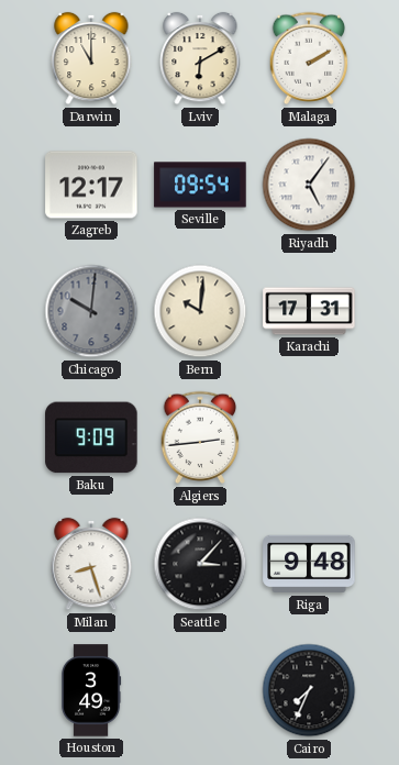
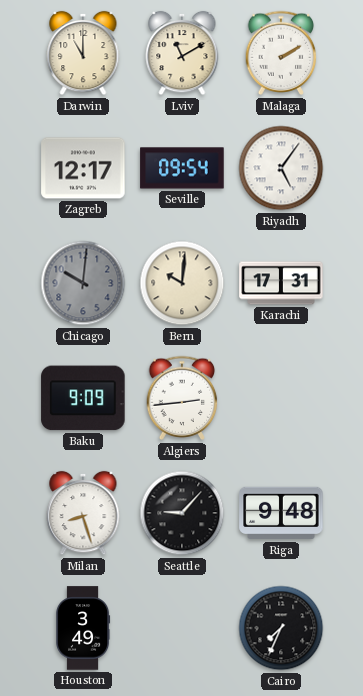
Lviv: 6:10 -> 11:10 (182, 53)
Seattle: 3:07 -> 9:07 (182, 513)
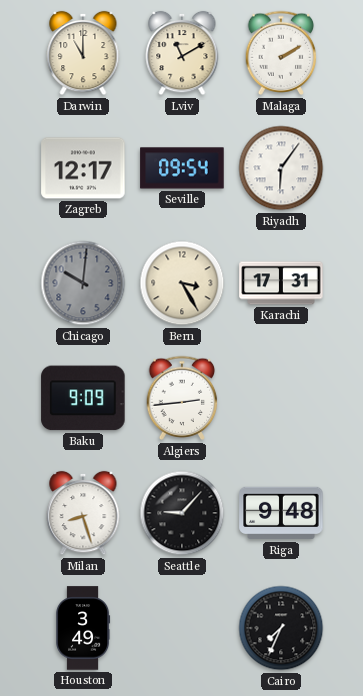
Riyadh: 5:06 -> 6:06 (281, 168)
Bern: 10:01 -> 3:25 (182, 283)
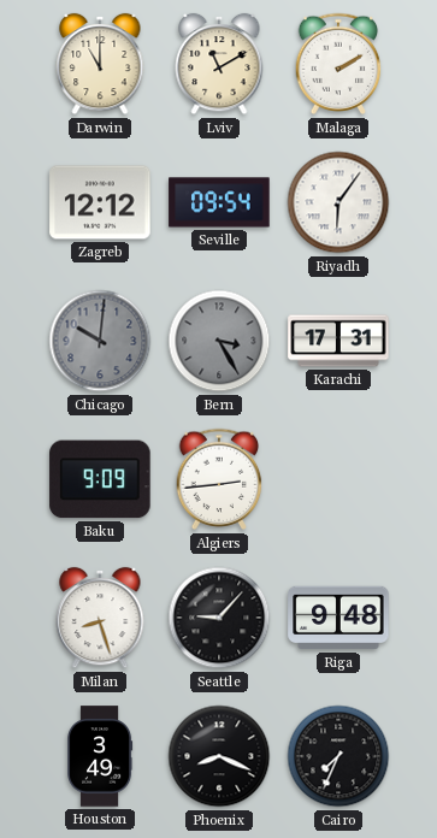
Zagreb: 12:17 -> 12:12 (100, 202)
Bern dial: cream -> grey (219, 341)
Phoenix: none -> 8:19 (219, 756)
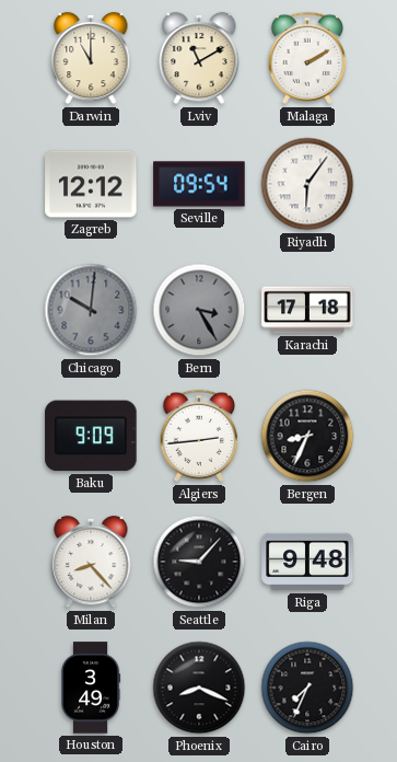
Karachi: 17:31 -> 17:18 (307, 310)
Bergen: none -> 8:34 (307, 436)
Milan: 8:27 -> 8:23 (91, 562)
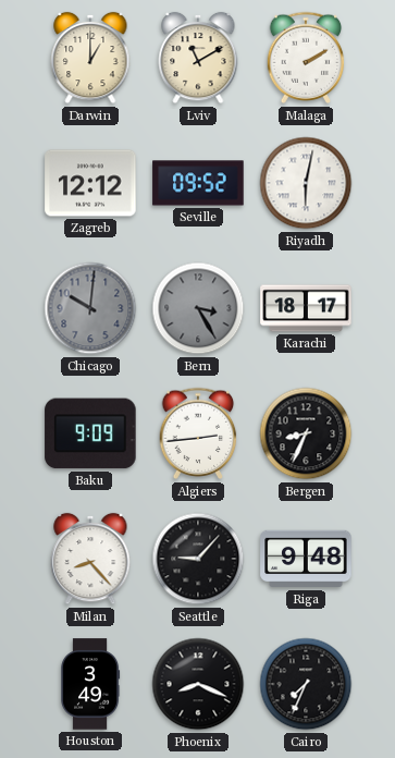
Darwin: 11:00 -> 1:00 (90, 58)
Seville: 09:54 -> 09:52 (198, 183)
Riyadh: 6:06 -> 6:02 (306, 183)
Karachi: 17:18 -> 18:17 (306, 308)
